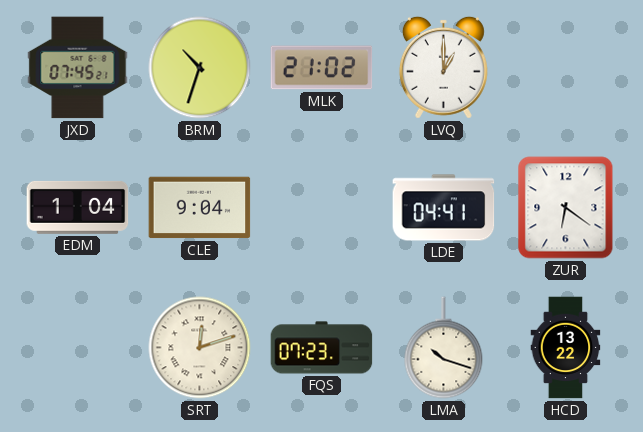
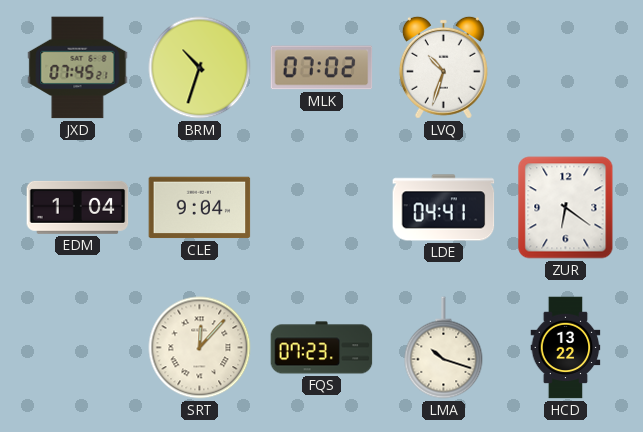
MLK: 21:02 -> 07:02 (322, 68)
LVQ: 1:00 -> 10:33 (443, 67)
SRT: 12:12 -> 12:07 (200, 348)
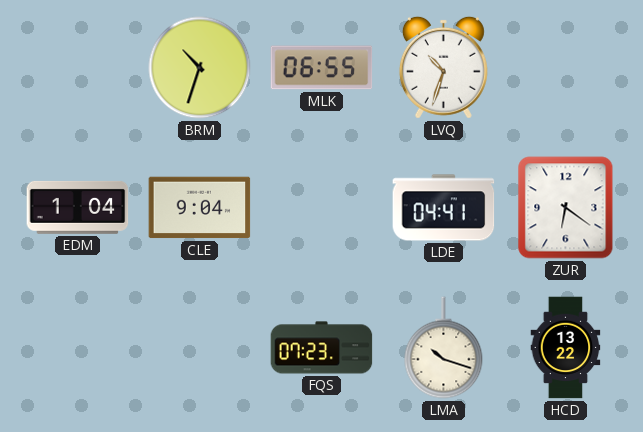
JXD: 07:45 -> none (78, 68)
MLK: 07:02 -> 06:55 (322, 68)
SRT: 12:07 -> none (200, 348)
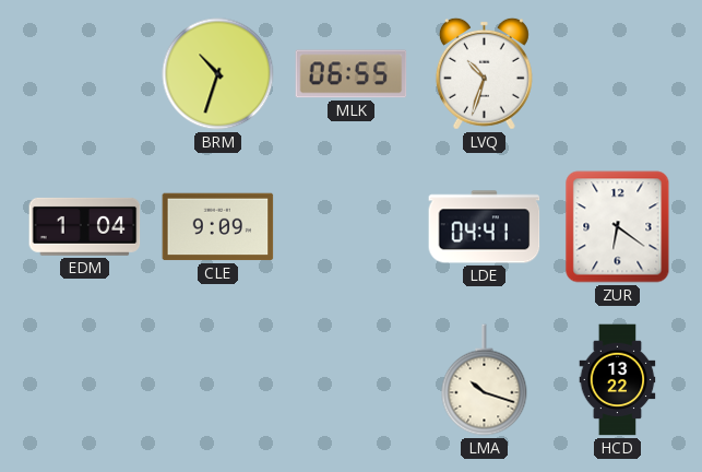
CLE: 9:04 -> 9:09 (218, 227)
FQS: 07:23 -> none (322, 348)
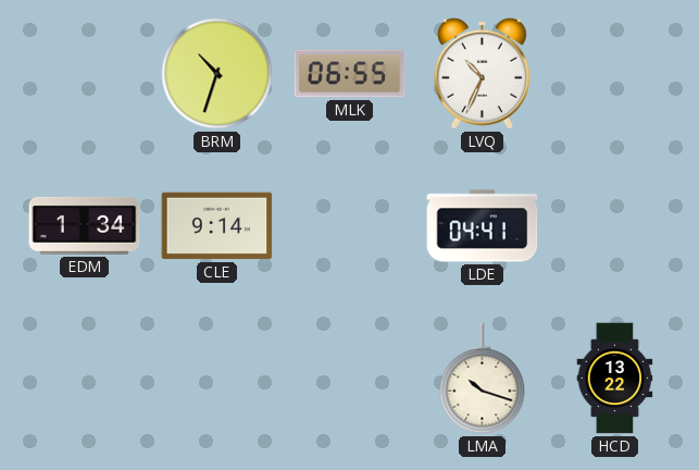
LVQ: 10:33 -> 10:34 (482, 73)
EDM: 1:04 -> 1:34 (85, 225)
CLE: 9:09 -> 9:14 (217, 226)
ZUR: 6:21 -> none (618, 227)
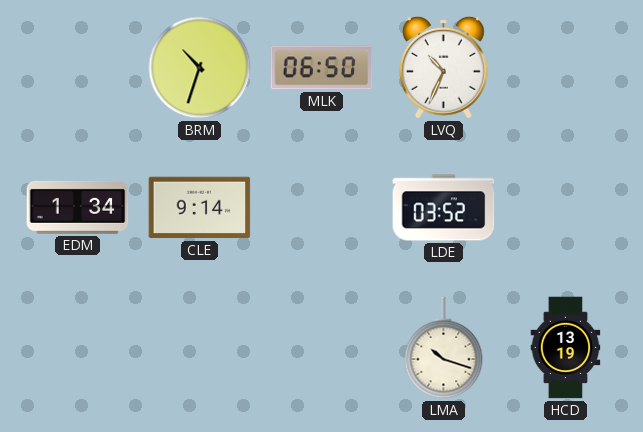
MLK: 06:55 -> 06:50 (322, 68)
LDE: 04:41 -> 03:52 (444, 208)
HCD: 13:22 -> 13:19 (566, 348)
